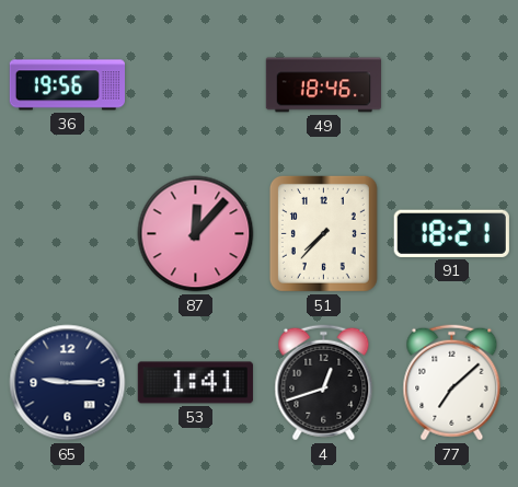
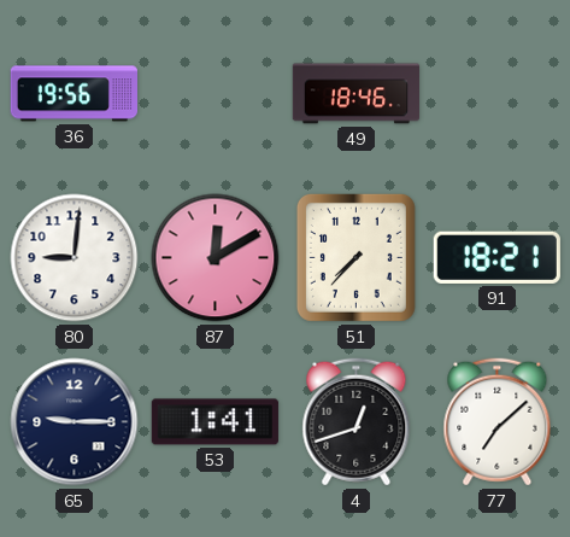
80: none -> 9:01 (75, 258)
87: 12:07 -> 12:10 (216, 258)
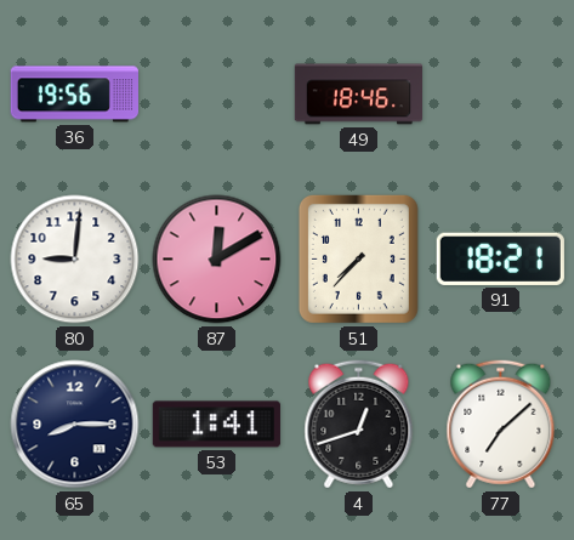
65: 9:15 -> 8:15 (75, 425)
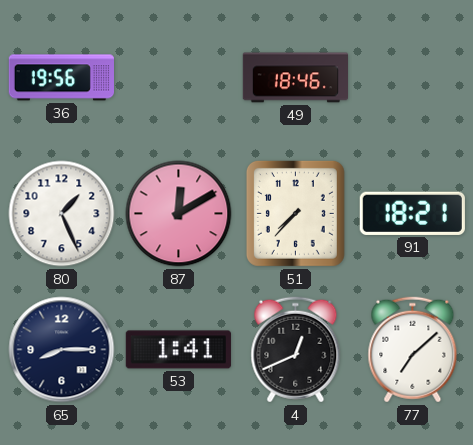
80: 9:01 -> 1:26 (62, 214)
4: 12:42 -> 12:41 (296, 350)
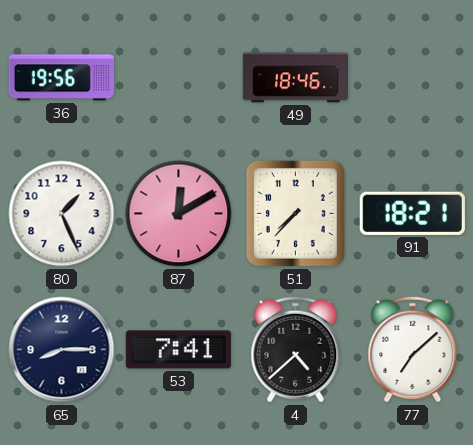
53: 1:41 -> 7:41 (178, 350)
4: 12:41 -> 4:38 (296, 350)
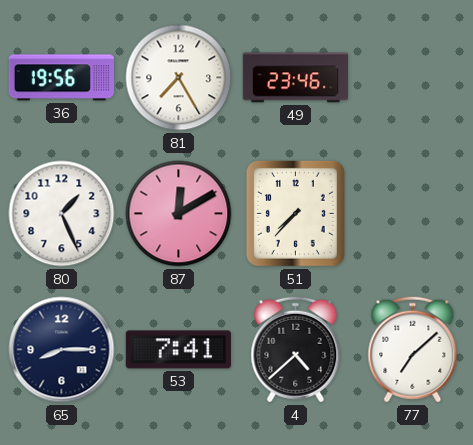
81: none -> 7:25 (179, 78)
49: 18:46 -> 23:46 (295, 78)
91: 18:21 -> none (412, 213)
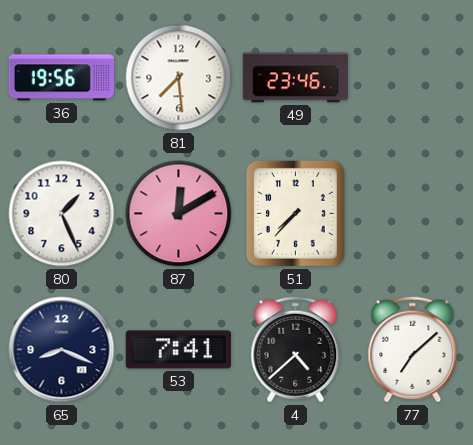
81: 7:25 -> 7:29 (179, 78)
65: 8:15 -> 8:19 (62, 350)
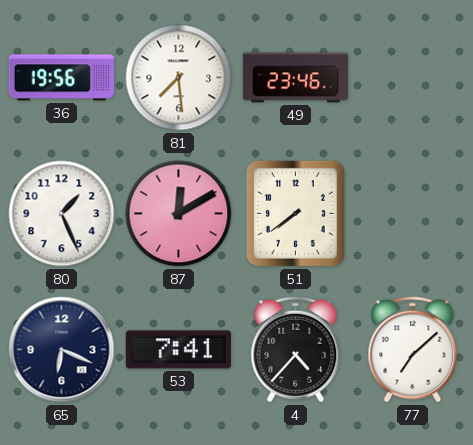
51: 7:37 -> 7:39 (295, 213)
65: 8:19 -> 6:19 (62, 350)
4: 4:38 -> 4:37 (296, 350)
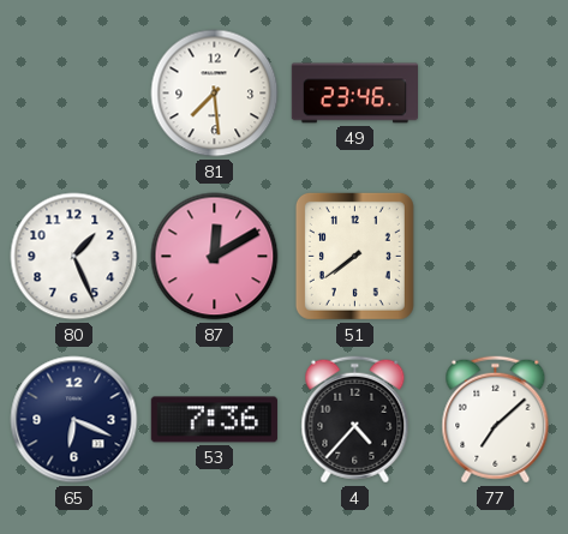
36: 19:56 -> none (61, 78)
53: 7:41 -> 7:36 (214, 420)
